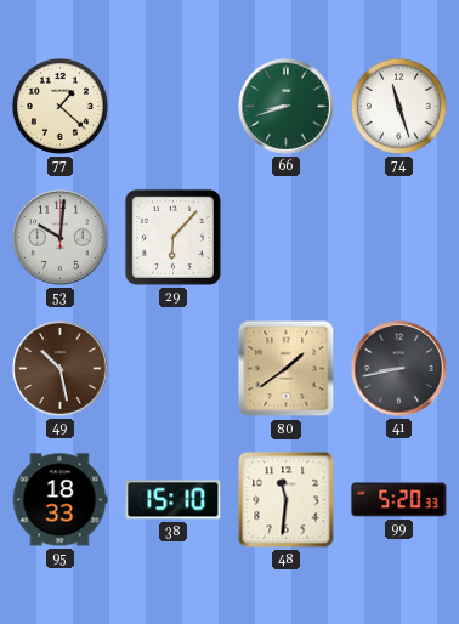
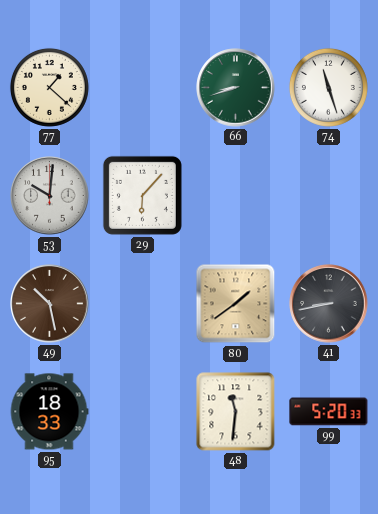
38: 15:10 -> none (174, 500)
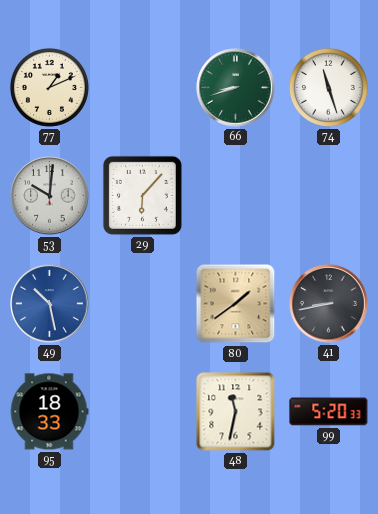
77: 1:22 -> 1:11 (49, 87)
49 dial: brown -> blue (50, 304)
48: 11:31 -> 11:32 (236, 412)
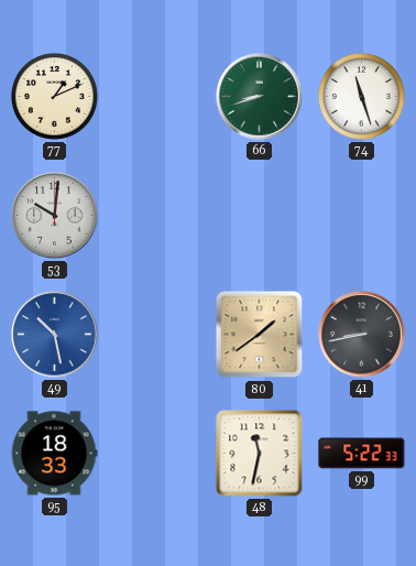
29: 6:07 -> none (142, 195)
99: 5:20 -> 5:22 (362, 454)
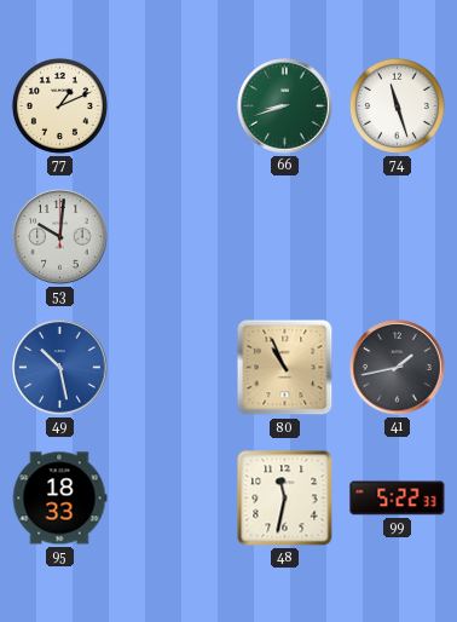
80: 1:39 -> 10:56 (285, 368)
41: 8:43 -> 1:43 (398, 368)
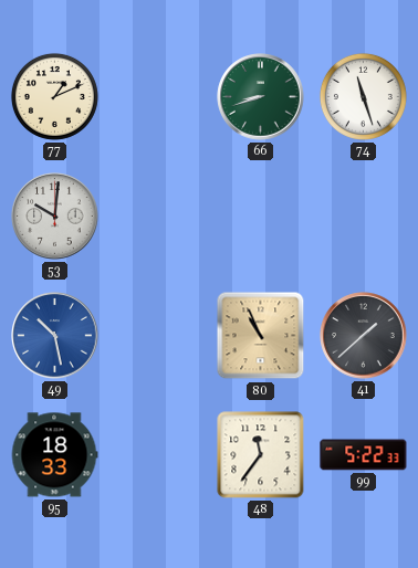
41: 1:43 -> 1:38 (364, 336)
48: 11:32 -> 11:36 (261, 455)
